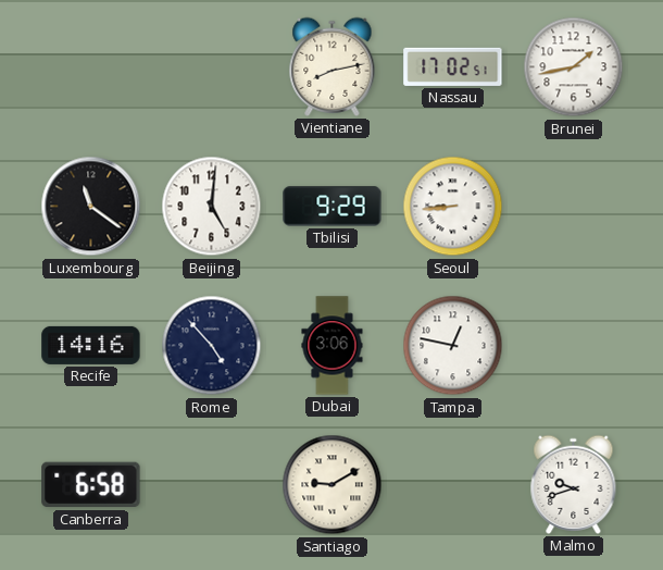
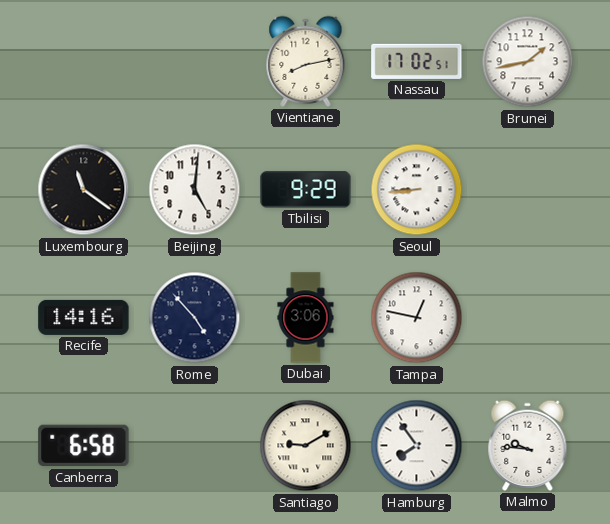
Hamburg: none -> 7:54 (417, 446)
Malmo: 9:42 -> 9:46 (528, 445)
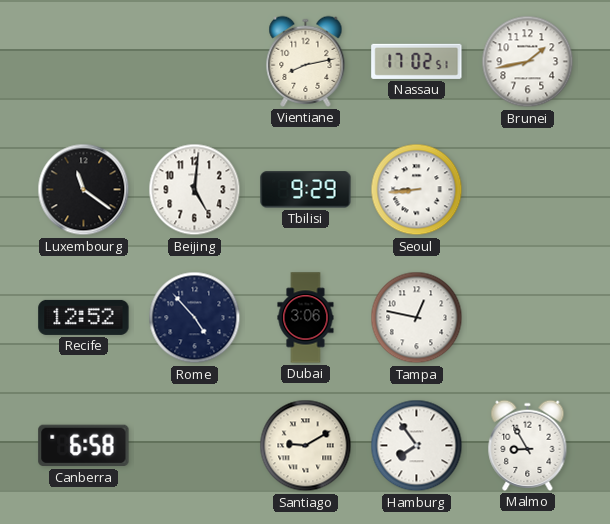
Recife: 14:16 -> 12:52 (84, 317)
Malmo: 9:46 -> 8:55 (528, 445)
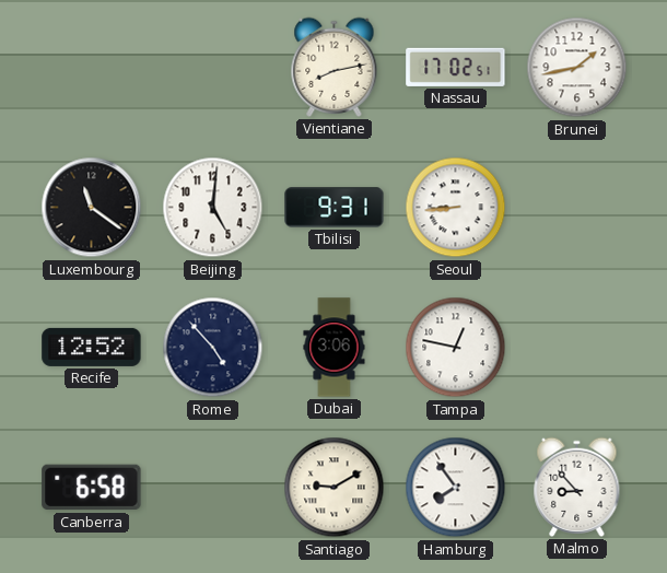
Tbilisi: 9:29 -> 9:31 (335, 208)
Malmo: 8:55 -> 8:53 (577, 487)
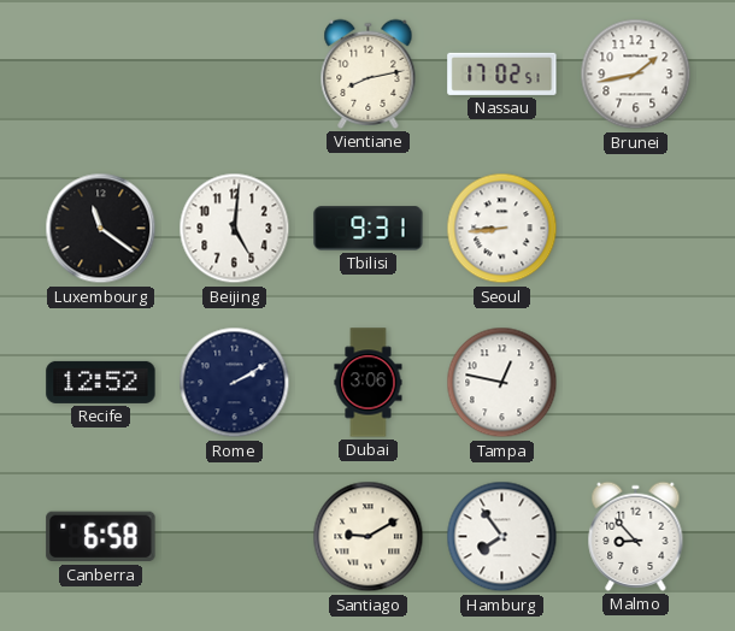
Rome: 4:53 -> 2:10 (235, 383)
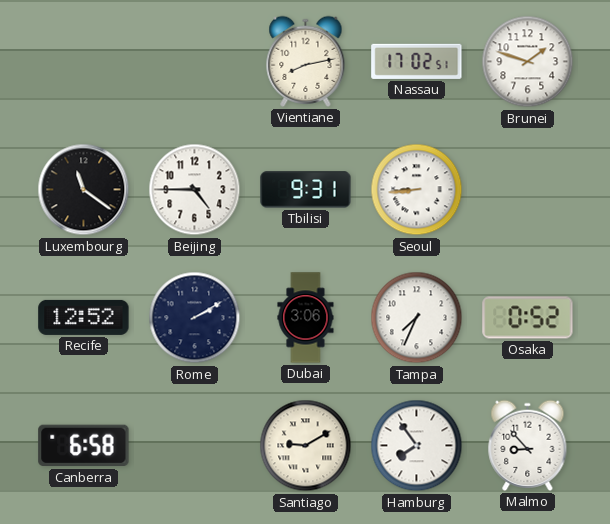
Brunei: 1:43 -> 1:48 (528, 62)
Beijing: 5:01 -> 4:45 (195, 190)
Tampa: 12:47 -> 7:34 (417, 318)
Osaka: none -> 0:52 (528, 318)
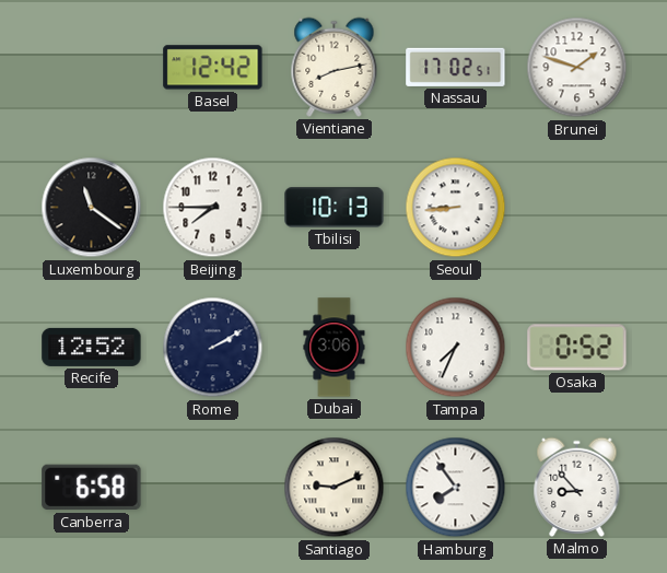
Basel: none -> 12:42 (213, 68)
Beijing: 4:45 -> 7:45 (213, 208)
Tbilisi: 9:31 -> 10:13 (335, 208)
Santiago: 9:10 -> 9:11 (335, 488)
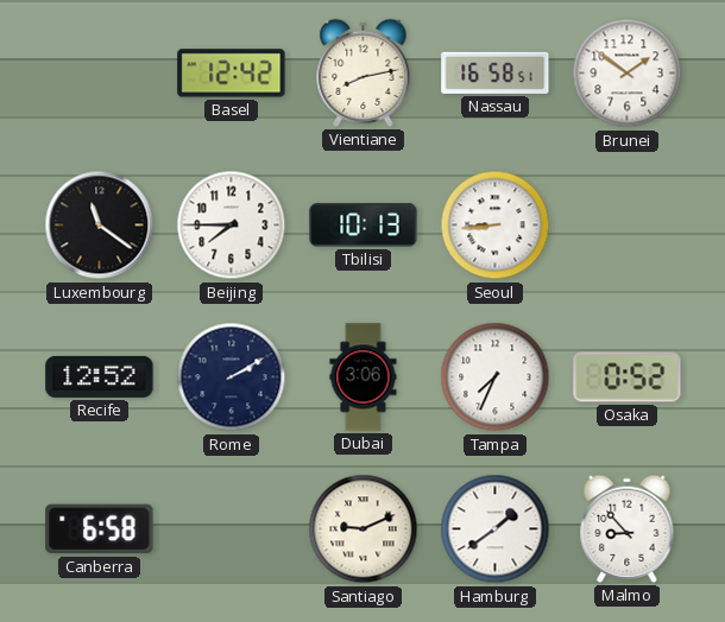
Nassau: 17:02 -> 16:58 (496, 72)
Brunei: 1:48 -> 1:51 (628, 74)
Hamburg: 7:54 -> 1:39 (496, 529)
